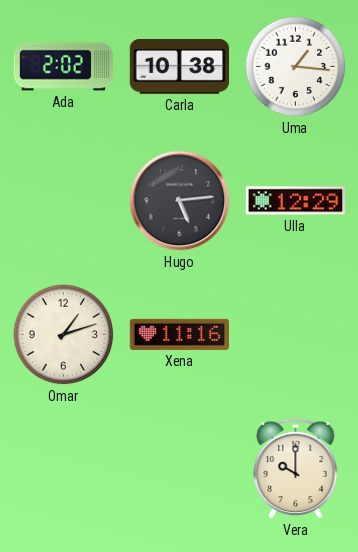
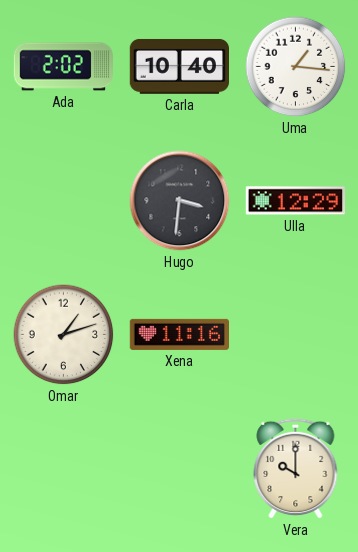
Carla: 10:38 -> 10:40 (180, 66)
Hugo: 5:14 -> 3:31 (180, 201)
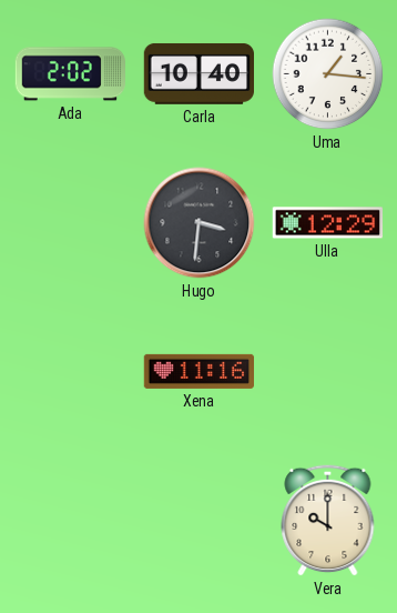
Omar: 1:12 -> none (64, 335)
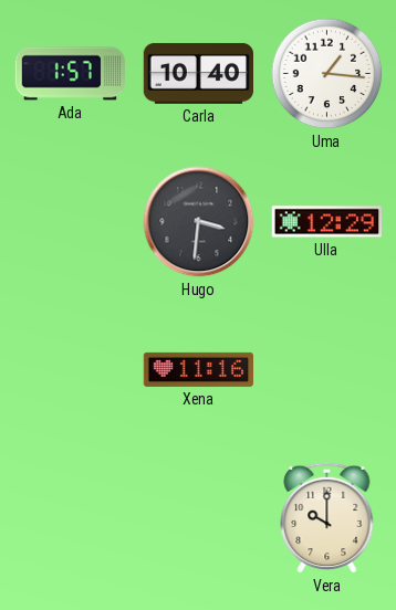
Ada: 2:02 -> 1:57 (70, 74)
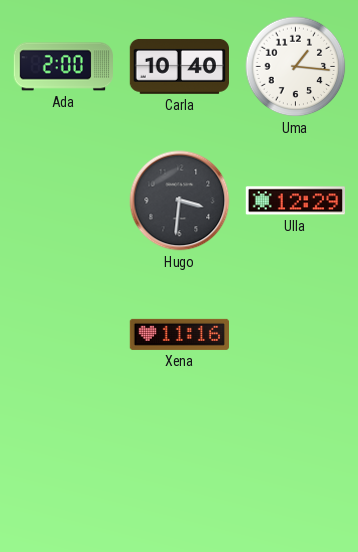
Ada: 1:57 -> 2:00 (63, 67)
Vera: 10:00 -> none (327, 517)
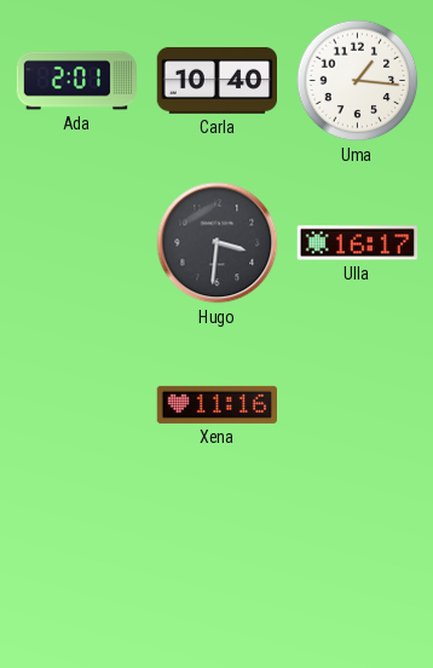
Ada: 2:00 -> 2:01 (76, 81)
Ulla: 12:29 -> 16:17 (358, 243)
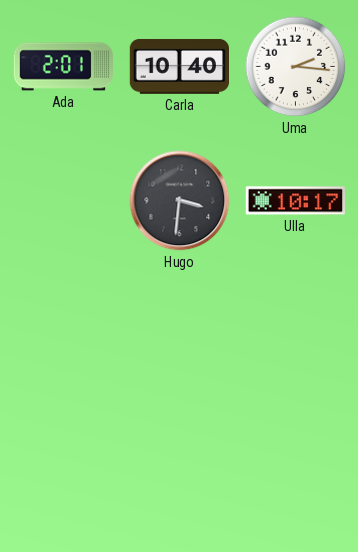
Uma: 1:16 -> 2:16 (296, 67)
Ulla: 16:17 -> 10:17 (296, 201)
Xena: 11:16 -> none (218, 404)
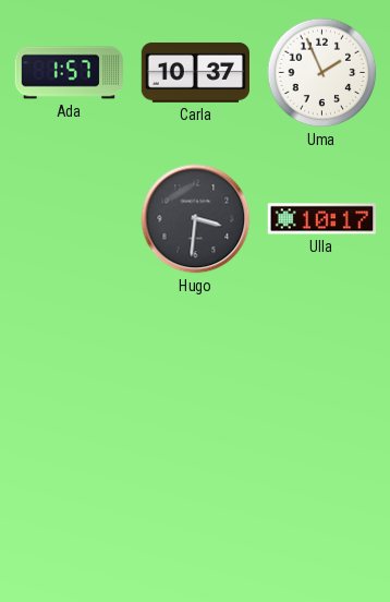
Ada: 2:01 -> 1:57 (69, 73)
Carla: 10:40 -> 10:37 (196, 72)
Uma: 2:16 -> 1:56 (322, 73)
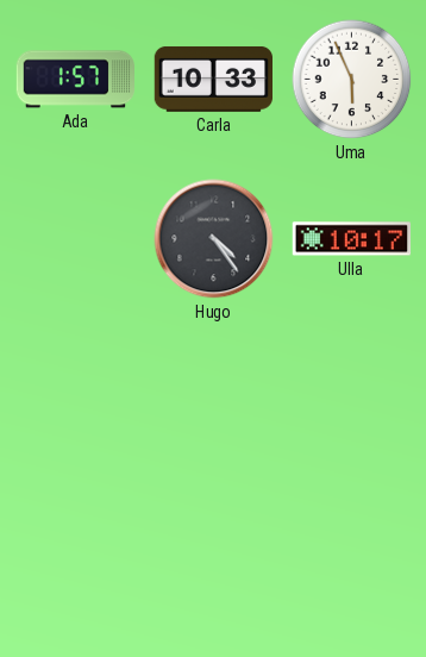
Carla: 10:37 -> 10:33 (214, 79)
Uma: 1:56 -> 5:56 (352, 80)
Hugo: 3:31 -> 4:24 (214, 239)
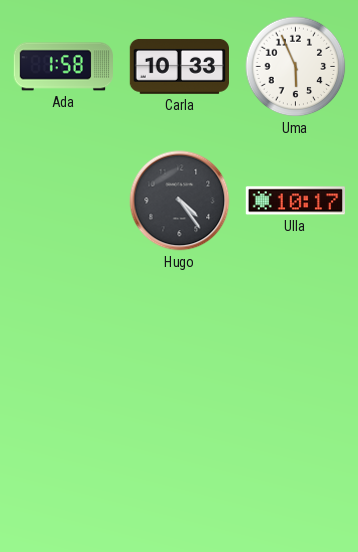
Ada: 1:57 -> 1:58 (63, 67)
